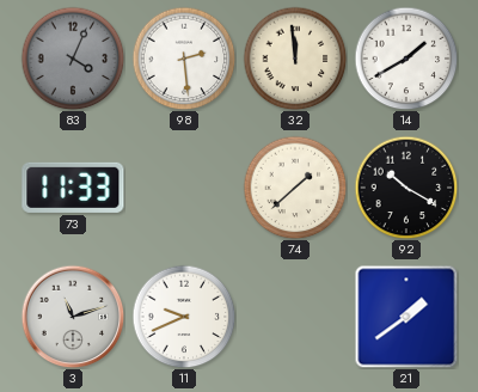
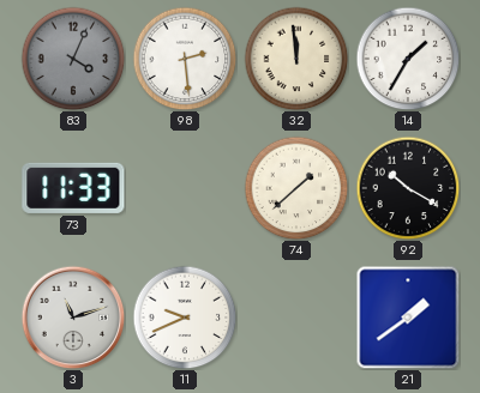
14: 1:40 -> 1:35 (408, 59)
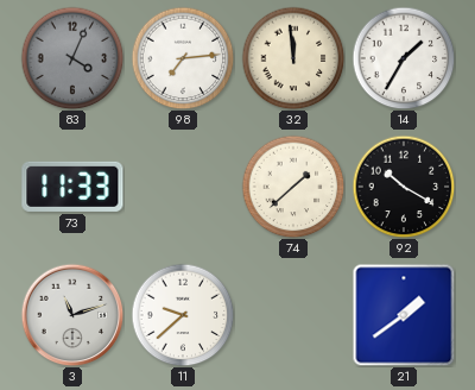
98: 2:29 -> 7:14 (183, 58)
11: 9:41 -> 9:38 (183, 315)
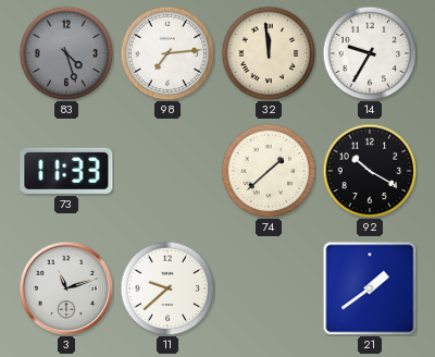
83: 4:04 -> 4:27 (66, 53)
14: 1:35 -> 9:35 (370, 53)
